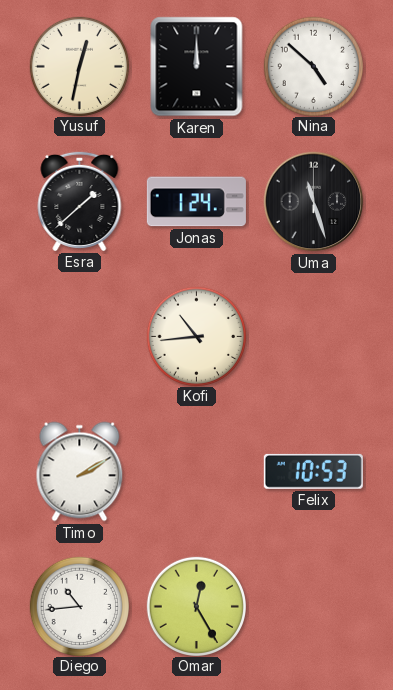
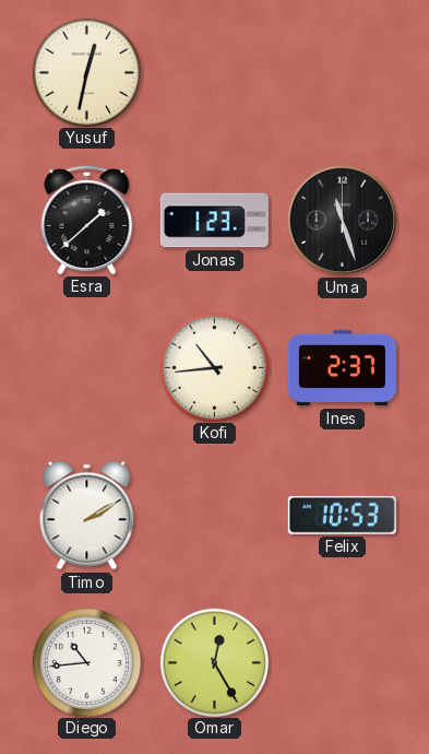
Karen: 12:00 -> none (197, 67)
Nina: 4:52 -> none (313, 66)
Jonas: 1:24 -> 1:23 (214, 221)
Ines: none -> 2:37 (342, 368)
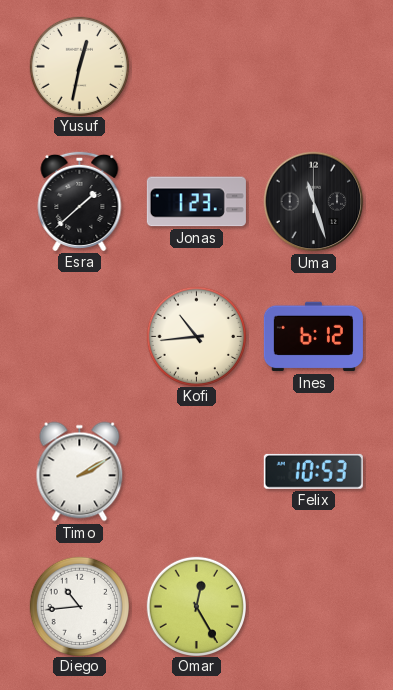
Ines: 2:37 -> 6:12 (313, 337)
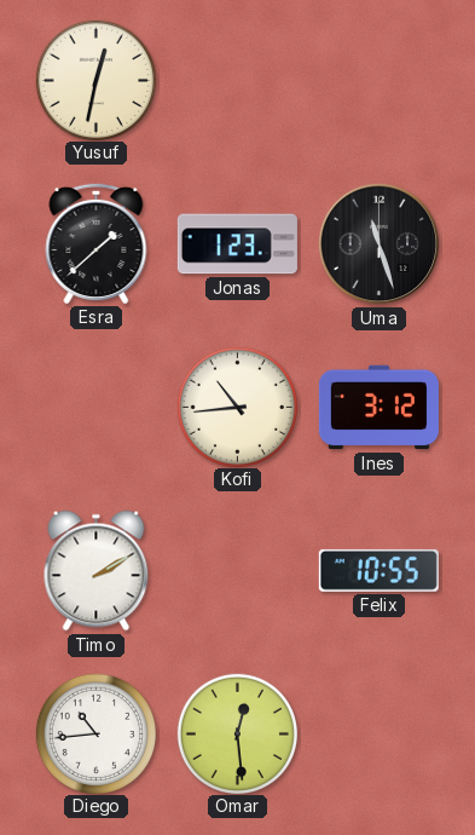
Ines: 6:12 -> 3:12 (378, 408)
Felix: 10:53 -> 10:55 (378, 570)
Omar: 12:25 -> 12:29 (237, 733)
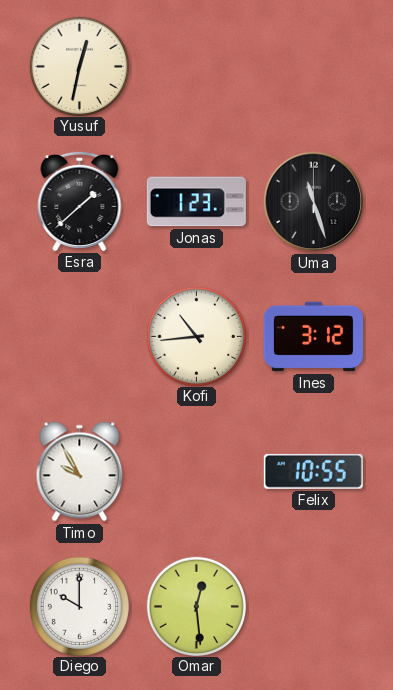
Timo: 2:10 -> 9:55 (80, 472)
Diego: 10:44 -> 10:00 (79, 606)
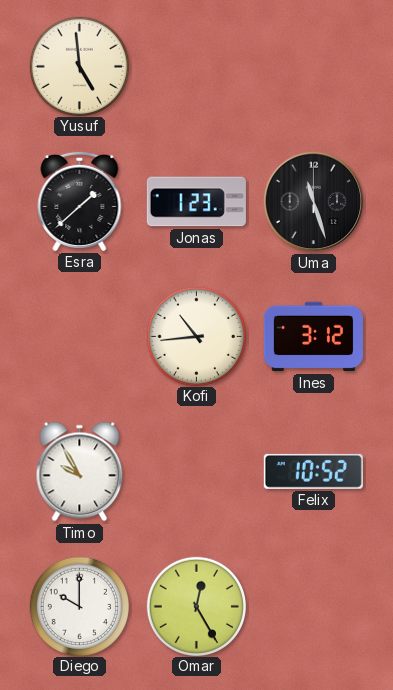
Yusuf: 12:32 -> 4:59 (79, 66)
Felix: 10:55 -> 10:52 (313, 471)
Omar: 12:29 -> 12:25 (196, 606)
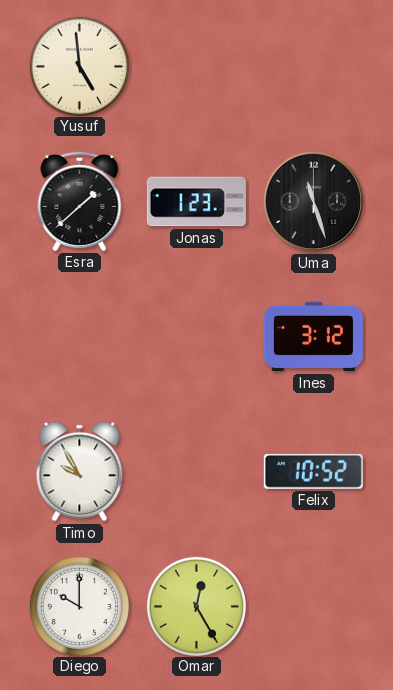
Kofi: 10:44 -> none (196, 336)
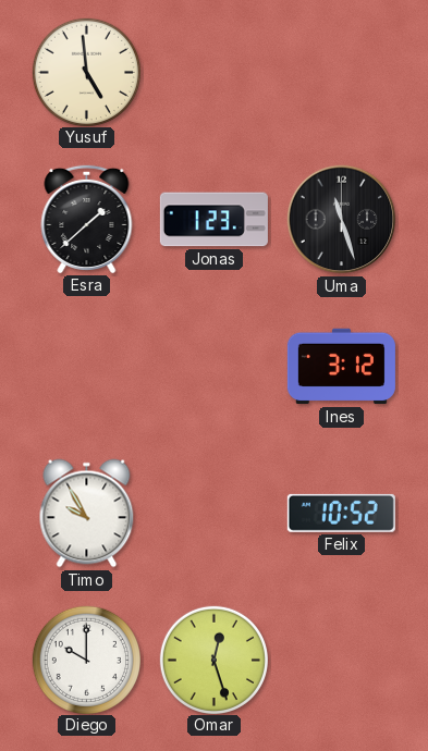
Omar: 12:25 -> 12:27 (213, 660)
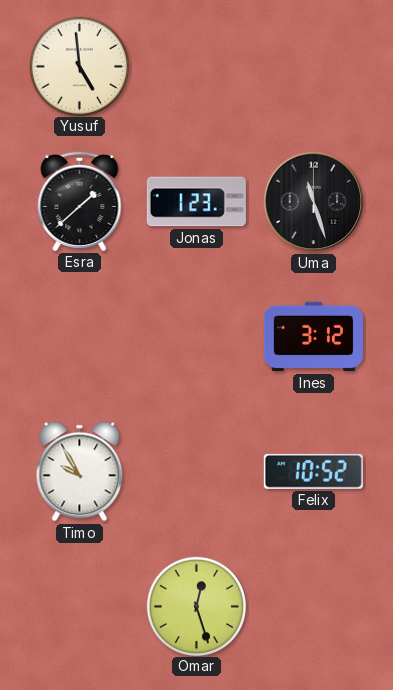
Diego: 10:00 -> none (86, 660)
